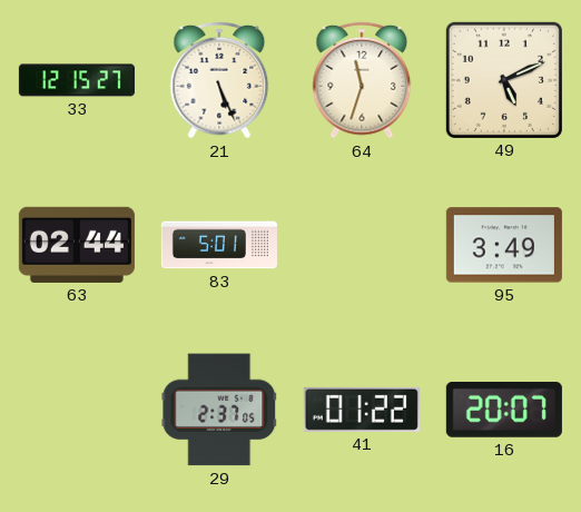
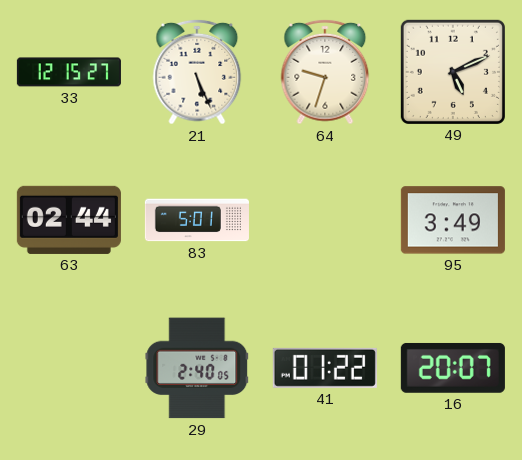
64: 11:33 -> 9:33 (325, 72)
29: 2:37 -> 2:40 (197, 368)
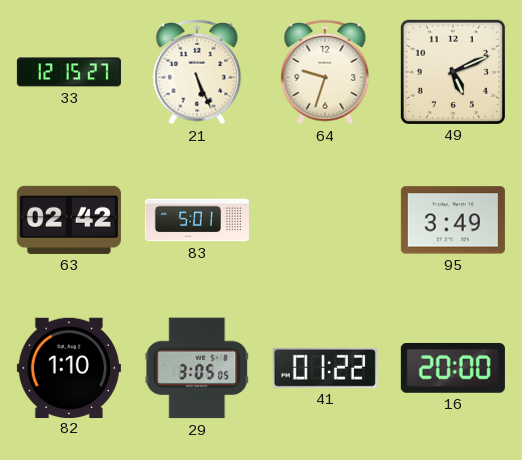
63: 02:44 -> 02:42 (69, 220)
82: none -> 1:10 (69, 367)
29: 2:40 -> 3:05 (197, 368)
16: 20:07 -> 20:00 (453, 368)
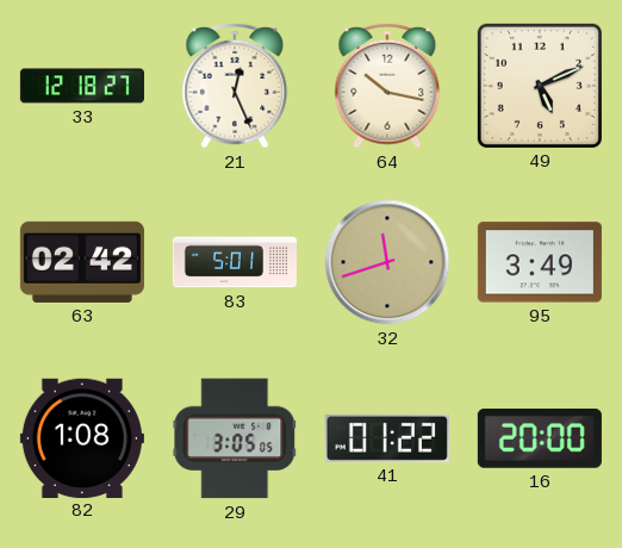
33: 12:15 -> 12:18 (82, 86)
21: 5:26 -> 12:26 (235, 86)
64: 9:33 -> 10:17 (387, 86)
32: none -> 11:42 (387, 262)
82: 1:10 -> 1:08 (82, 437)
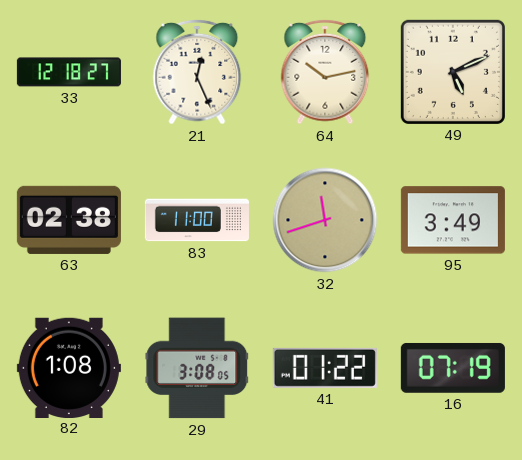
64: 10:17 -> 10:13 (325, 72)
63: 02:42 -> 02:38 (69, 220)
83: 5:01 -> 11:00 (197, 220)
29: 3:05 -> 3:08 (197, 368)
16: 20:00 -> 07:19 (453, 368)
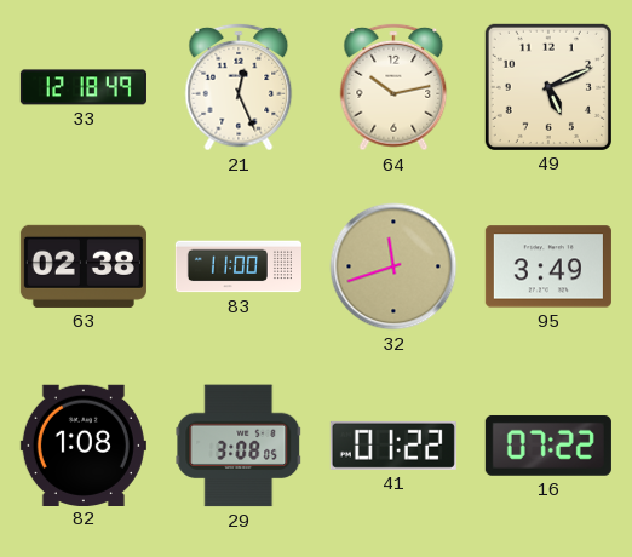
33: 12:18:27 -> 12:18:49 (84, 87)
16: 07:19 -> 07:22 (548, 446)
